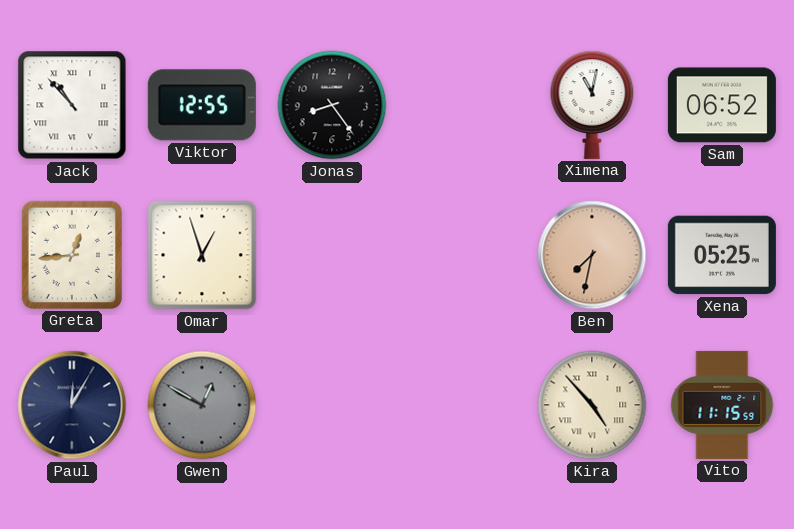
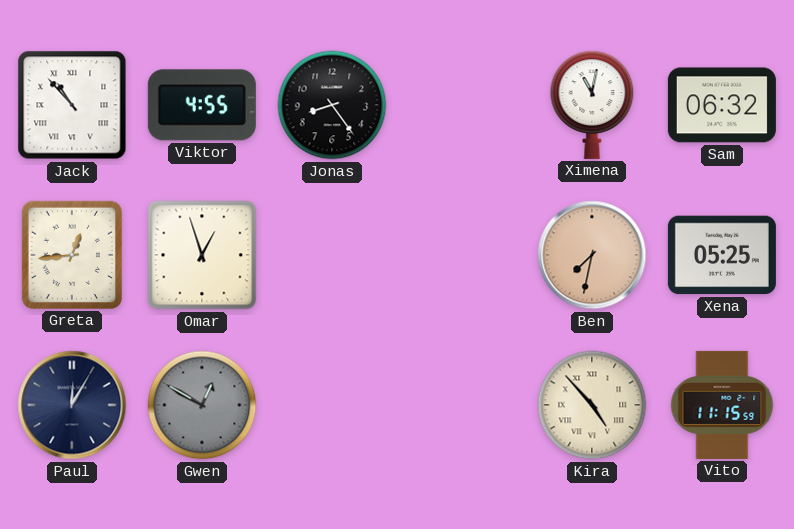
Viktor: 12:55 -> 4:55 (202, 105)
Sam: 06:52 -> 06:32 (722, 105)
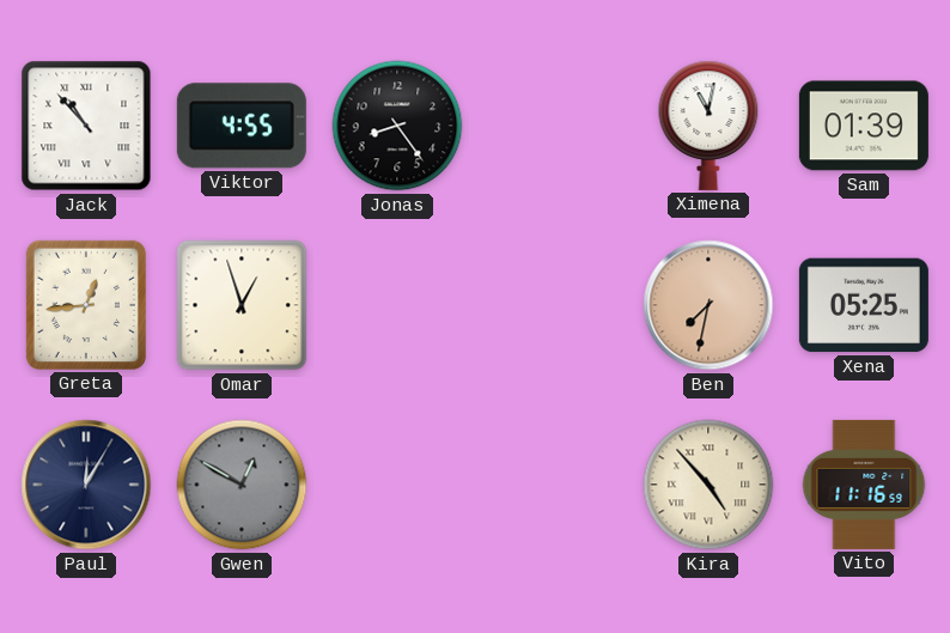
Sam: 06:32 -> 01:39 (864, 126)
Vito: 11:15 -> 11:16 (864, 485)
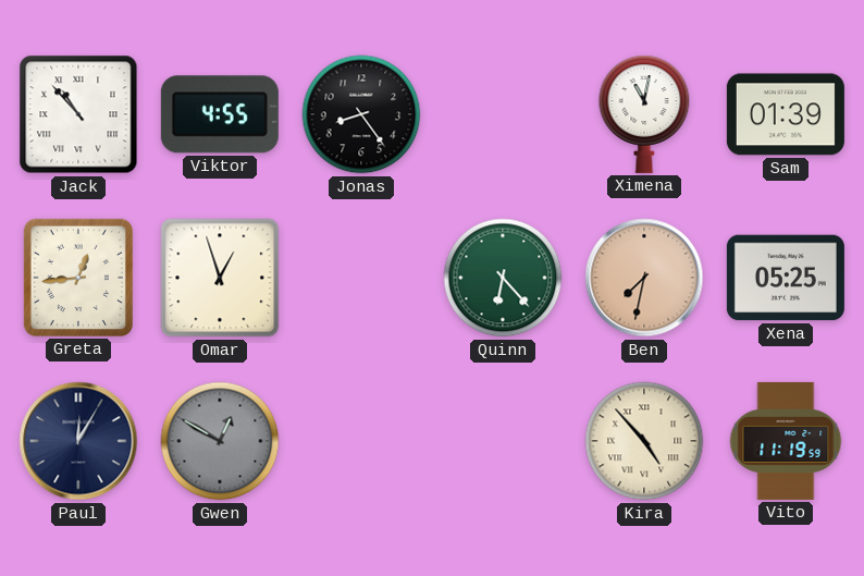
Quinn: none -> 6:23 (503, 278)
Vito: 11:16 -> 11:19 (786, 441)
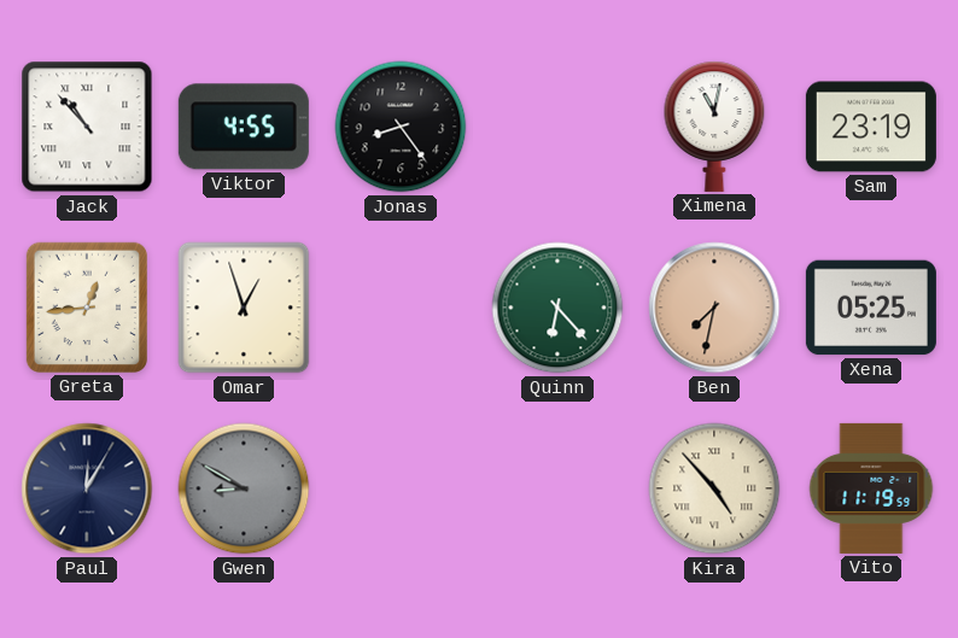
Sam: 01:39 -> 23:19 (871, 127)
Gwen: 12:50 -> 8:50 (244, 488)
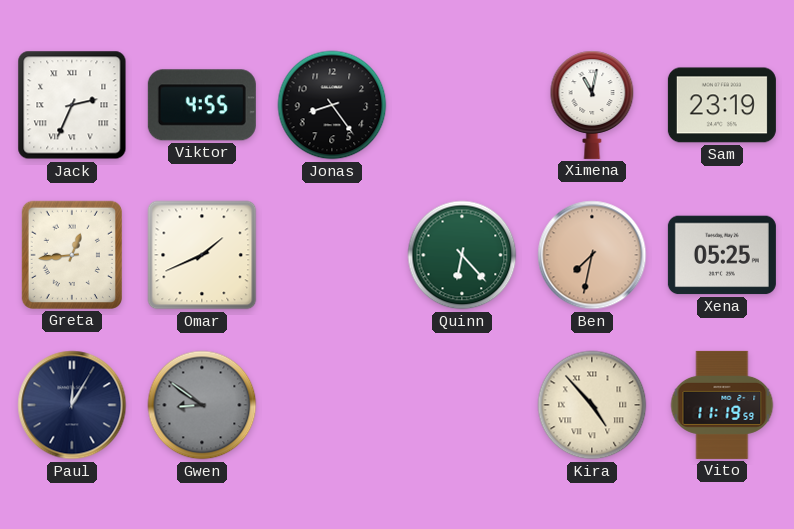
Jack: 10:53 -> 2:34 (72, 105)
Omar: 12:57 -> 1:41 (202, 255)
Gwen: 8:50 -> 8:51 (202, 405)
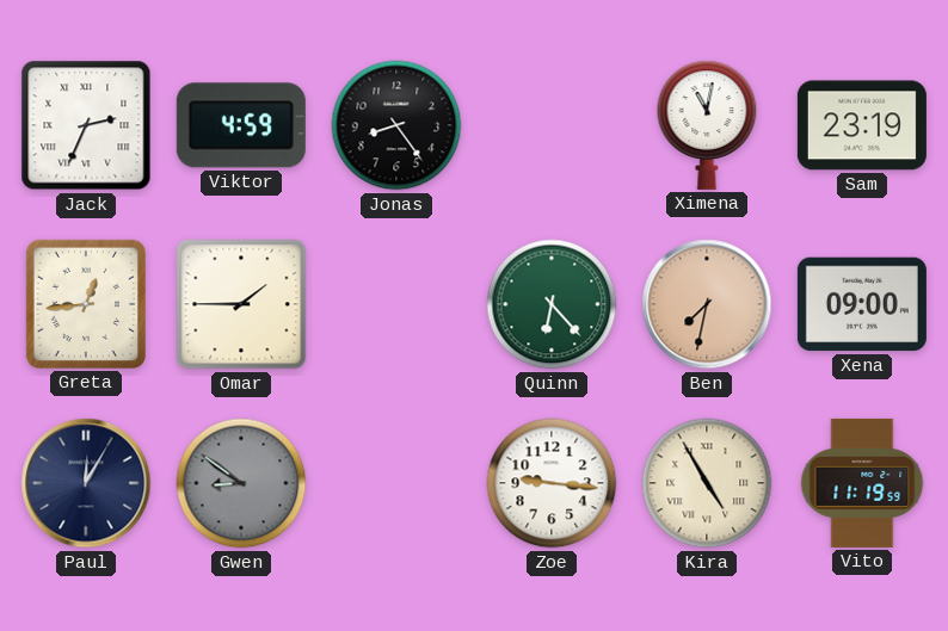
Viktor: 4:55 -> 4:59 (241, 125)
Omar: 1:41 -> 1:45 (241, 304)
Xena: 05:25 -> 09:00 (862, 304)
Zoe: none -> 9:16 (552, 483)
Kira: 4:53 -> 4:55 (707, 483)
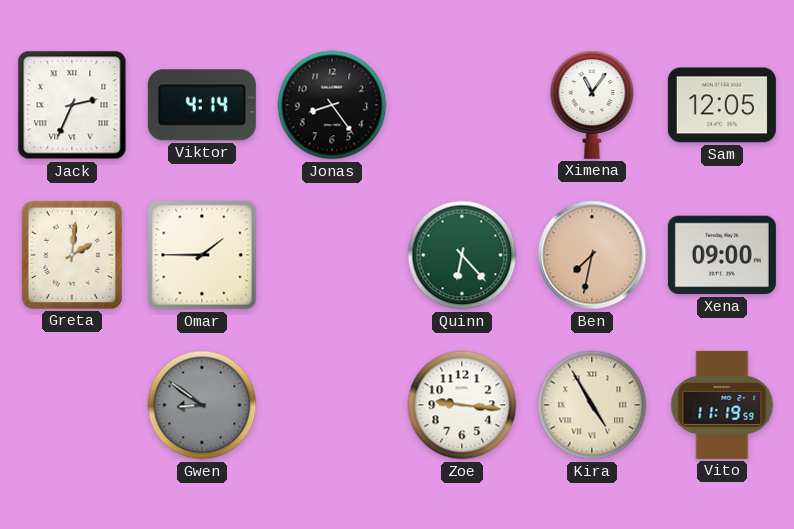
Viktor: 4:59 -> 4:14 (202, 105)
Ximena: 11:02 -> 11:06 (592, 105)
Sam: 23:19 -> 12:05 (722, 105)
Greta: 12:44 -> 2:01 (72, 255)
Paul: 12:05 -> none (86, 483)
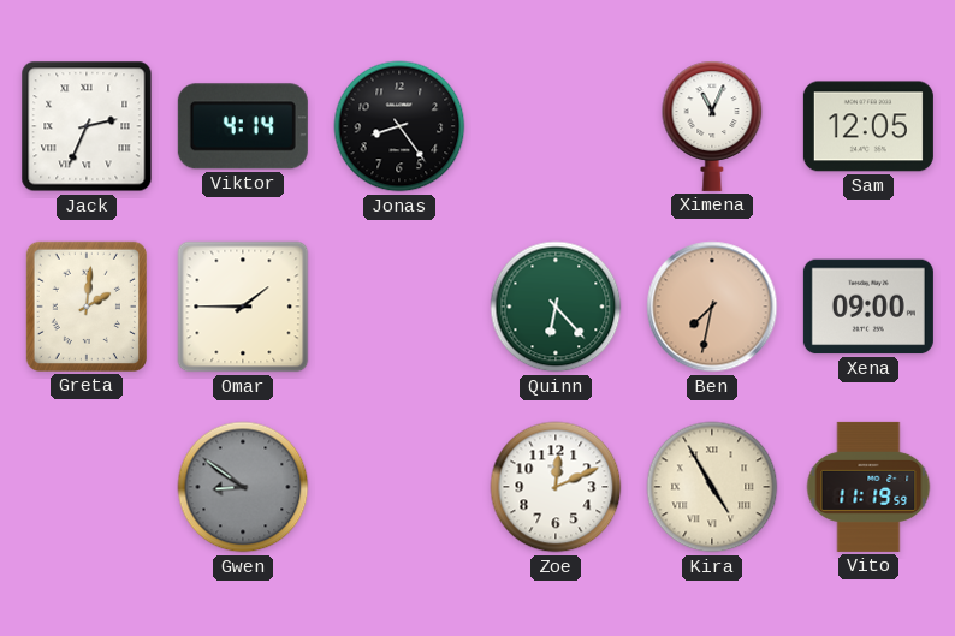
Ximena: 11:06 -> 11:04 (712, 126)
Zoe: 9:16 -> 12:11 (556, 487)
